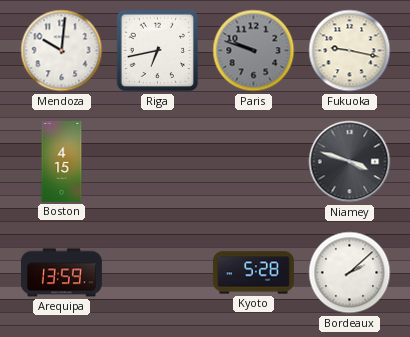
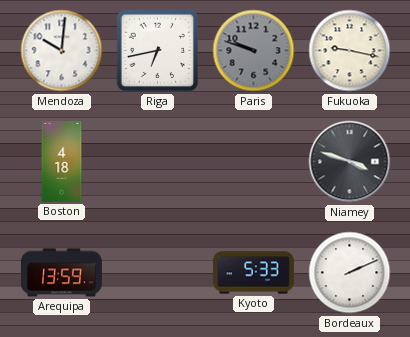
Boston: 4:15 -> 4:18 (62, 161)
Kyoto: 5:28 -> 5:33 (253, 273)
Bordeaux: 2:08 -> 2:11 (350, 273)
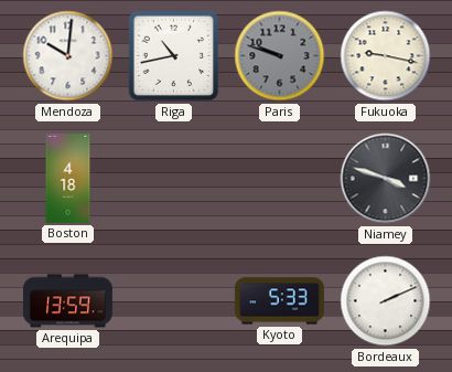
Riga: 6:43 -> 10:43 (174, 56)
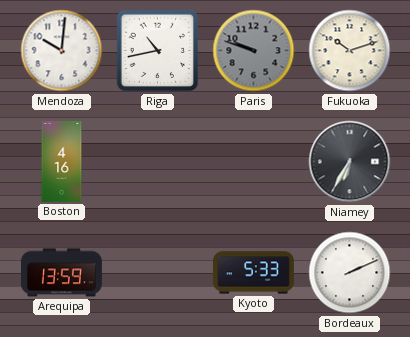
Fukuoka: 9:17 -> 10:12 (350, 51)
Boston: 4:18 -> 4:16 (62, 161)
Niamey: 3:48 -> 6:35 (350, 162)
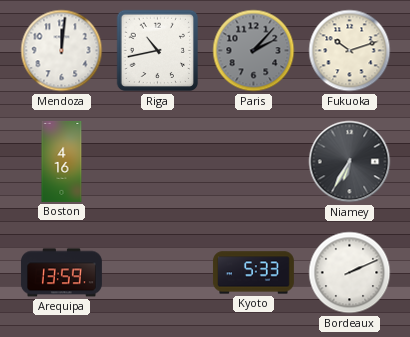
Mendoza: 10:01 -> 12:01 (62, 51)
Paris: 9:48 -> 2:07 (254, 51)
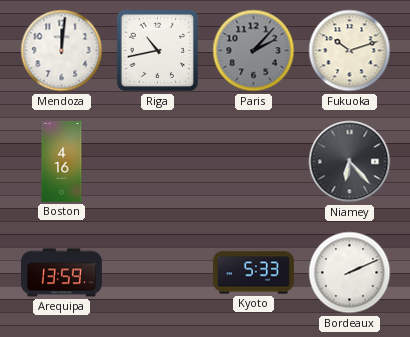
Niamey: 6:35 -> 6:23 (350, 162)
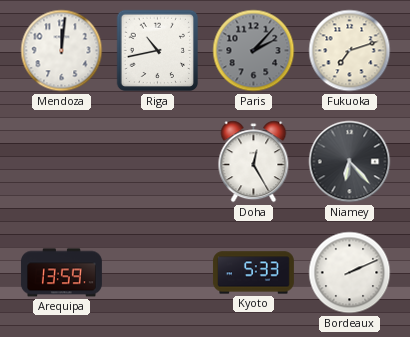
Fukuoka: 10:12 -> 7:12 (350, 51)
Boston: 4:16 -> none (62, 161)
Doha: none -> 12:25 (254, 162)
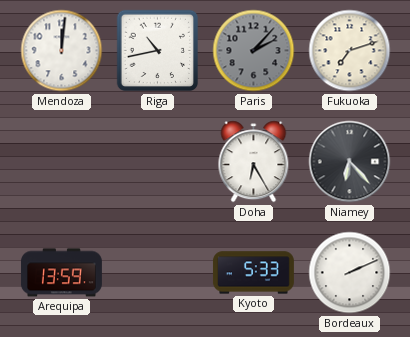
Doha: 12:25 -> 6:25 (254, 162)
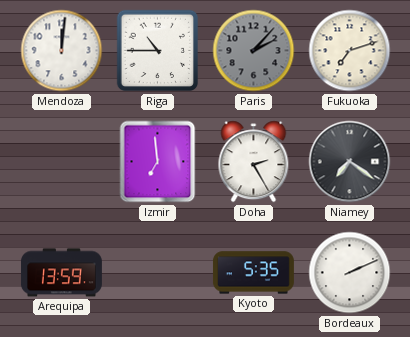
Riga: 10:43 -> 10:45 (158, 51)
Izmir: none -> 6:59 (158, 162)
Doha: 6:25 -> 2:25 (254, 162)
Niamey: 6:23 -> 7:21 (350, 162)
Kyoto: 5:33 -> 5:35 (253, 273)
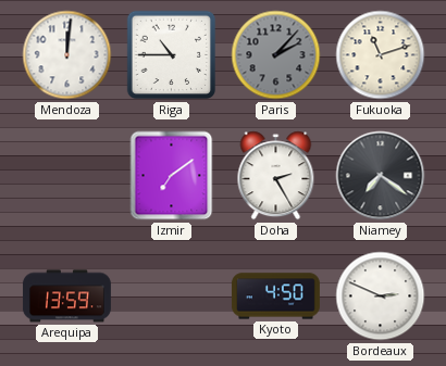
Fukuoka: 7:12 -> 11:12 (381, 55)
Izmir: 6:59 -> 7:09 (172, 176)
Kyoto: 5:35 -> 4:50 (275, 296)
Bordeaux: 2:11 -> 2:49 (381, 296)
